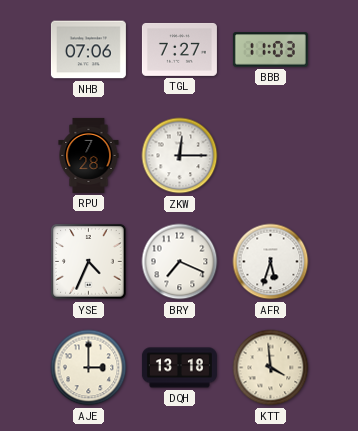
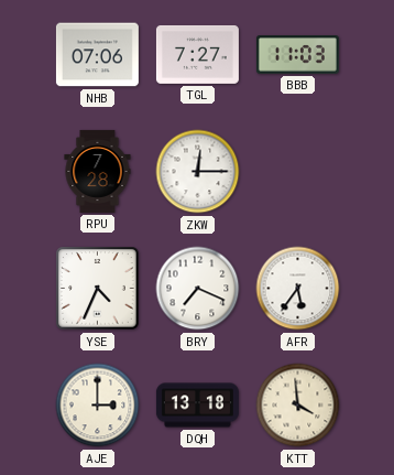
AFR: 5:33 -> 5:36 (298, 289)
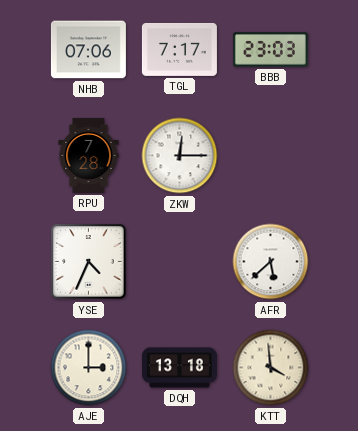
TGL: 7:27 -> 7:17 (179, 49)
BBB: 11:03 -> 23:03 (270, 50)
BRY: 7:19 -> none (198, 289)
AFR: 5:36 -> 5:38 (271, 262)
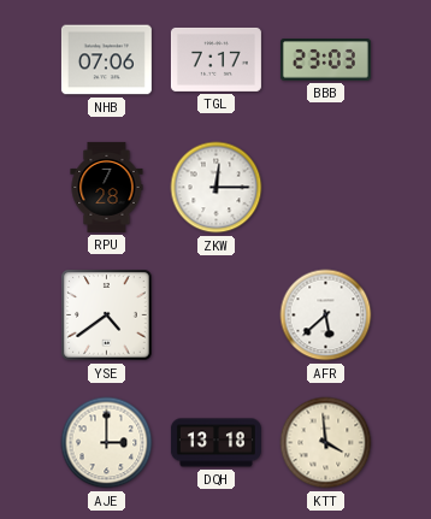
YSE: 4:34 -> 4:39 (107, 315)
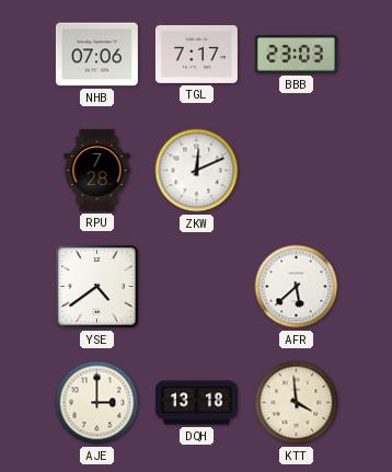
ZKW: 12:15 -> 12:11 (197, 171)
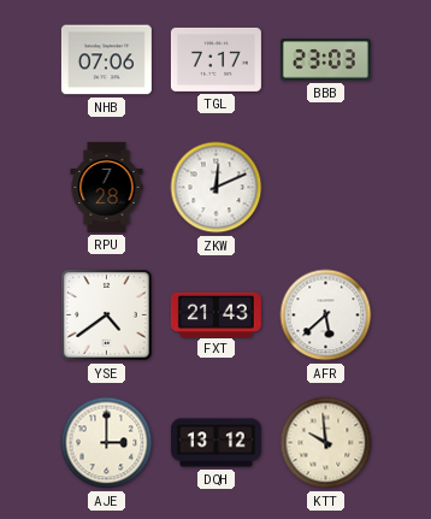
FXT: none -> 21:43 (215, 314)
DQH: 13:18 -> 13:12 (215, 443)
KTT: 3:59 -> 9:59 (326, 443)
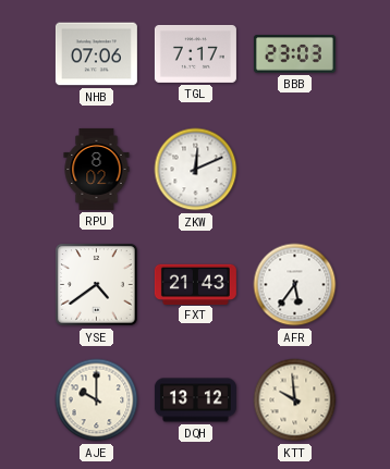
RPU: 7:28 -> 8:02 (97, 169)
AFR: 5:38 -> 5:36 (295, 285)
AJE: 3:00 -> 10:00 (97, 400)
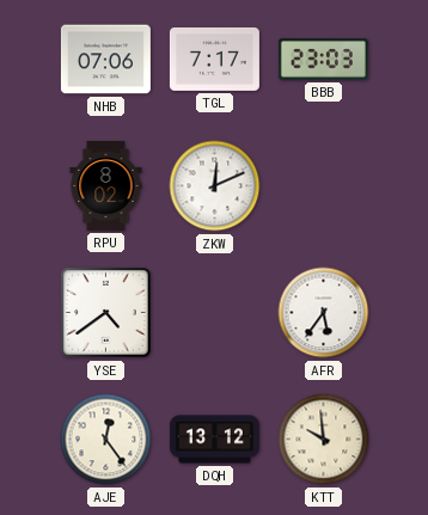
FXT: 21:43 -> none (195, 284)
AJE: 10:00 -> 12:24 (106, 440)
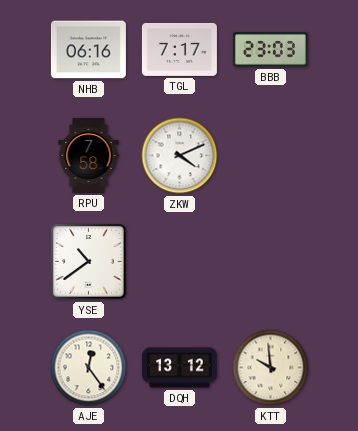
NHB: 07:06 -> 06:16 (88, 50)
RPU: 8:02 -> 7:58 (89, 155)
ZKW: 12:11 -> 4:11 (180, 156)
YSE: 4:39 -> 10:39 (89, 262)
AFR: 5:36 -> none (324, 313)
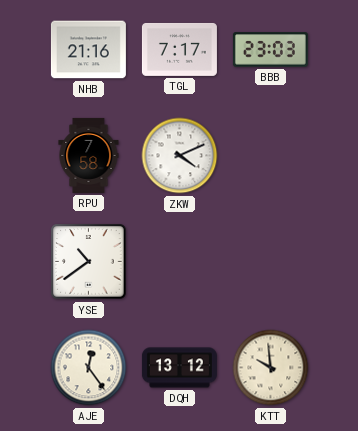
NHB: 06:16 -> 21:16 (88, 50)
